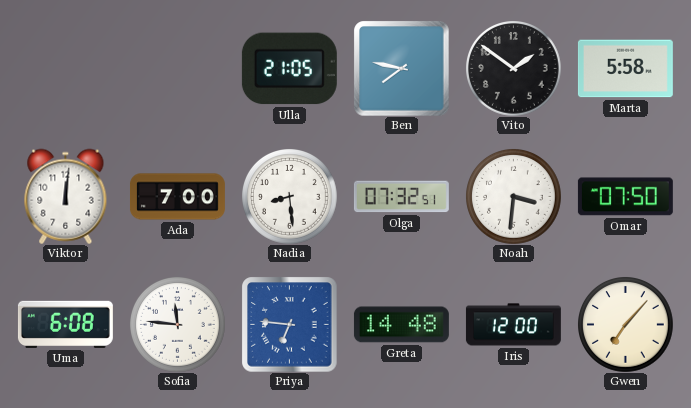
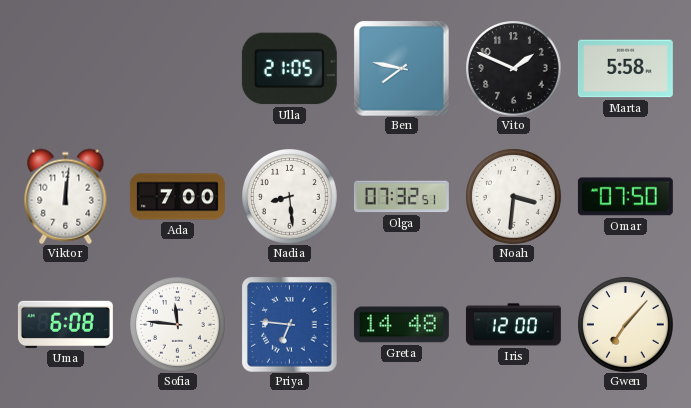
Vito: 1:51 -> 1:49 (514, 69)
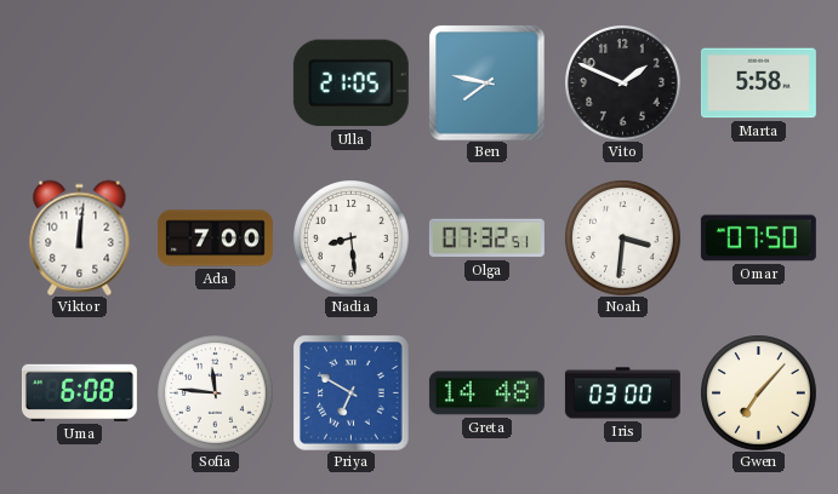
Priya: 6:46 -> 6:50 (350, 392)
Iris: 12:00 -> 03:00 (622, 394)
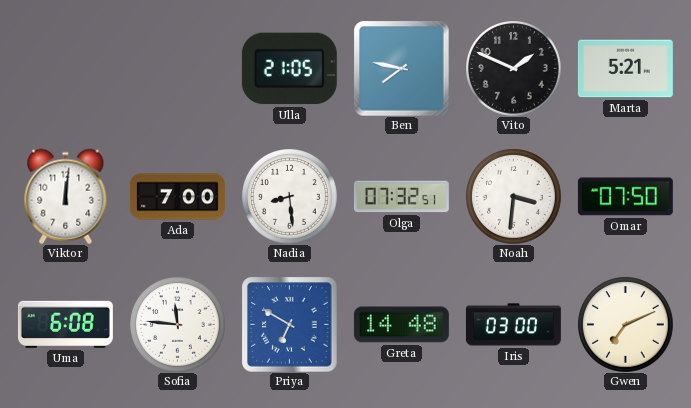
Marta: 5:58 -> 5:21 (625, 69)
Gwen: 7:07 -> 7:11 (626, 325)
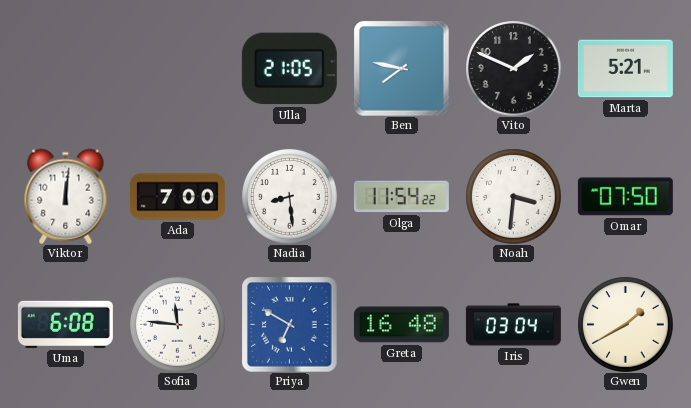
Olga: 07:32 -> 11:54 (401, 197)
Greta: 14:48 -> 16:48 (401, 325)
Iris: 03:00 -> 03:04 (513, 325)
Gwen: 7:11 -> 1:40 (626, 325)
